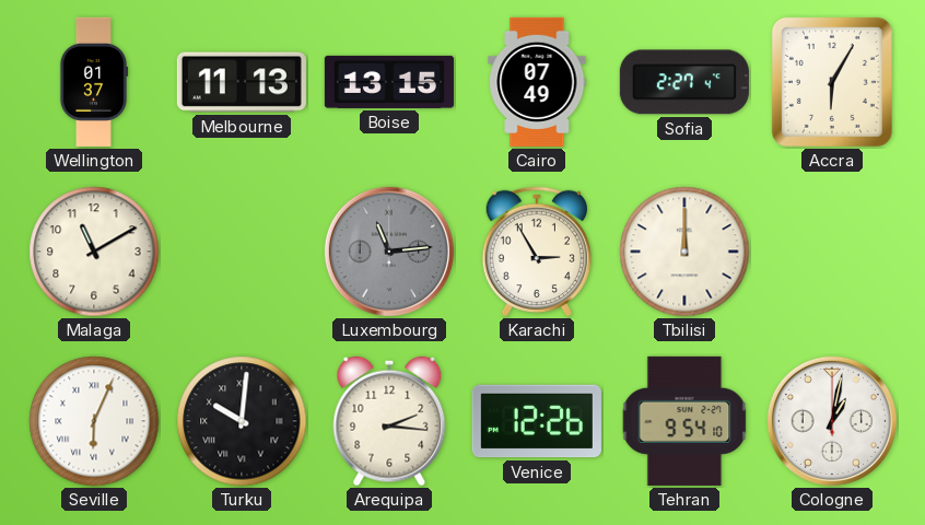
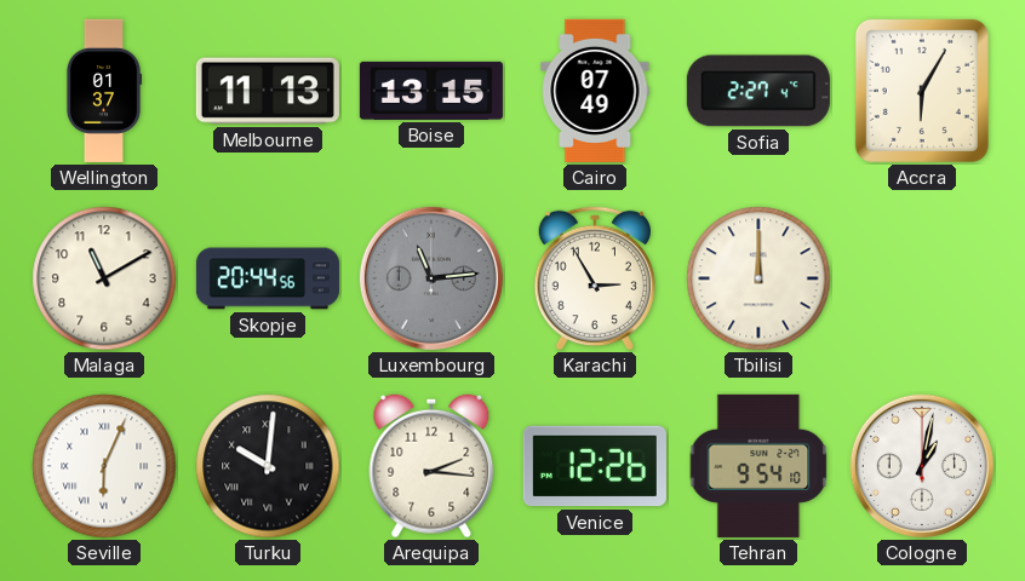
Skopje: none -> 20:44 (268, 278)
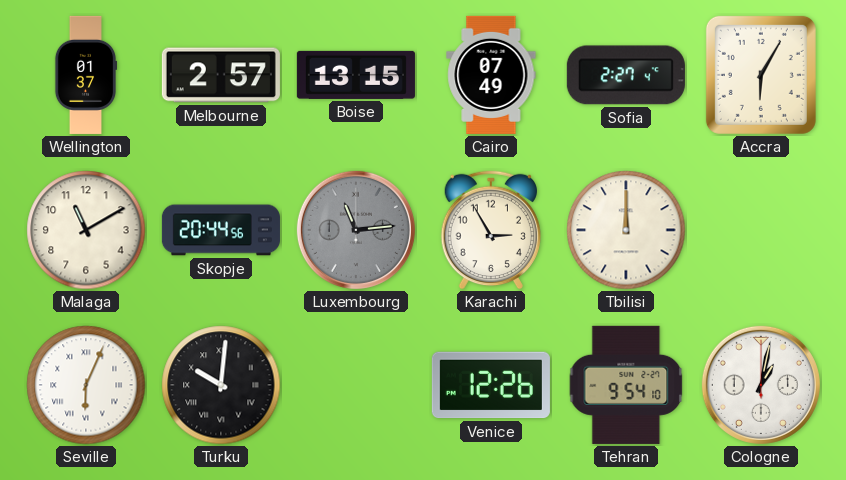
Melbourne: 11:13 -> 2:57 (221, 75)
Arequipa: 2:16 -> none (431, 466)
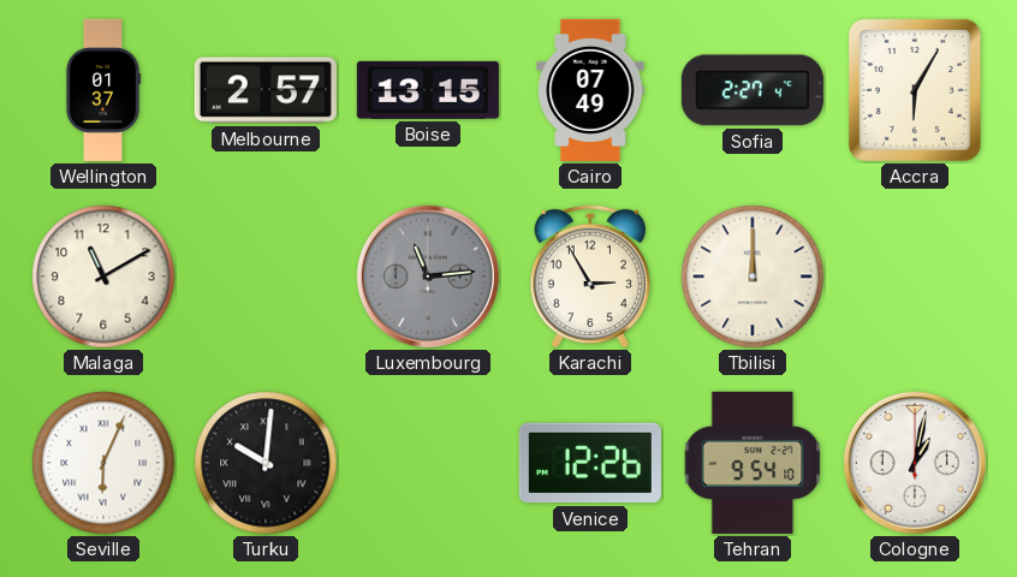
Skopje: 20:44 -> none (221, 230)
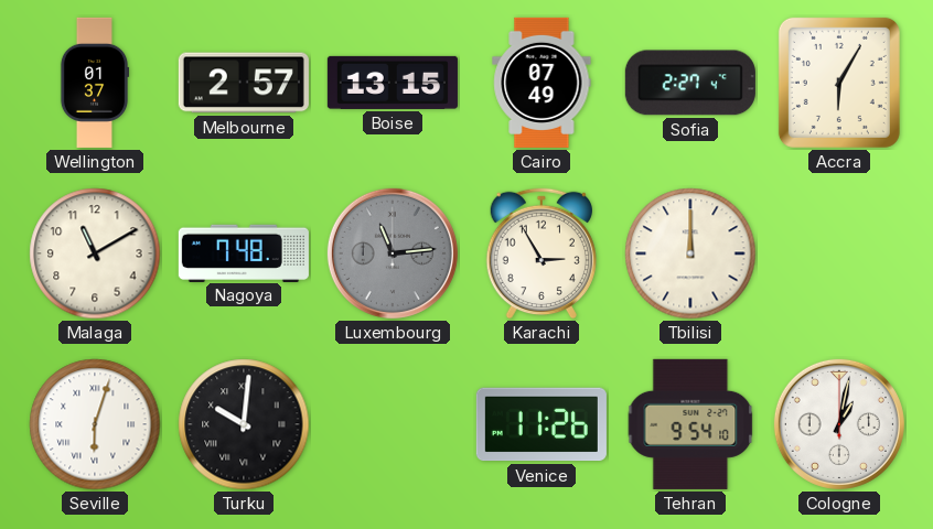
Nagoya: none -> 7:48 (244, 252)
Seville: 6:04 -> 6:03 (95, 424)
Venice: 12:26 -> 11:26 (541, 424)
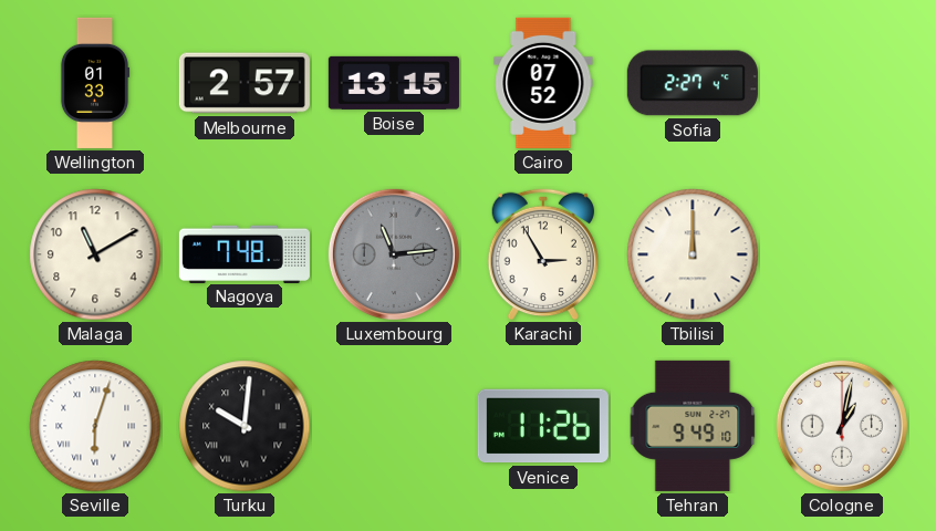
Wellington: 01:37 -> 01:33 (95, 83)
Cairo: 07:49 -> 07:52 (543, 83)
Accra: 6:05 -> none (839, 83)
Tehran: 9:54 -> 9:49 (693, 426)
